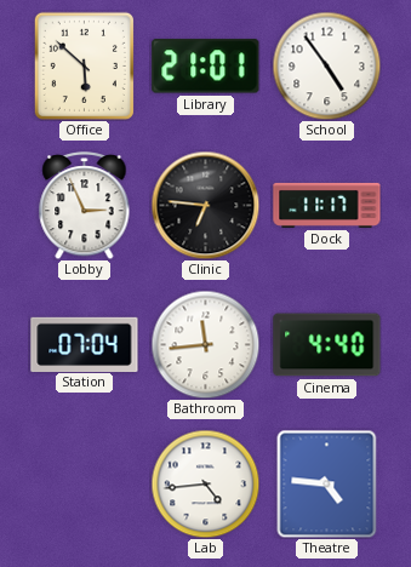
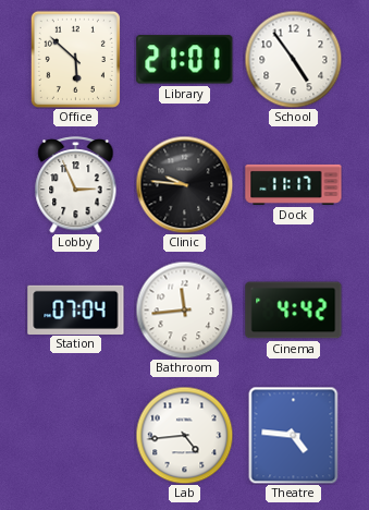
Clinic: 6:46 -> 9:46 (184, 184)
Cinema: 4:40 -> 4:42 (294, 311)
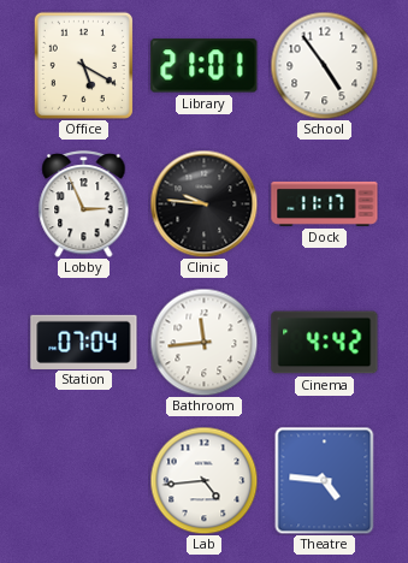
Office: 5:52 -> 5:20 (83, 65)
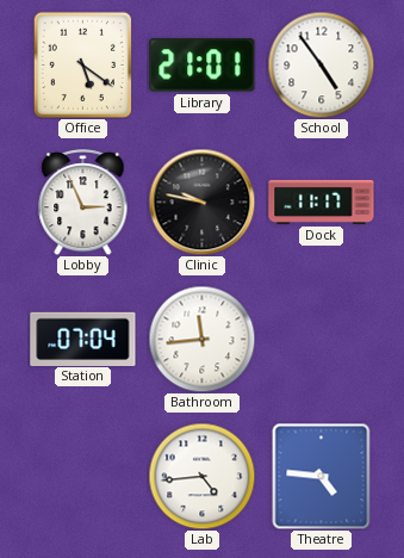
Office: 5:20 -> 5:21 (82, 64)
Clinic: 9:46 -> 9:47 (201, 201)
Cinema: 4:42 -> none (325, 343)
